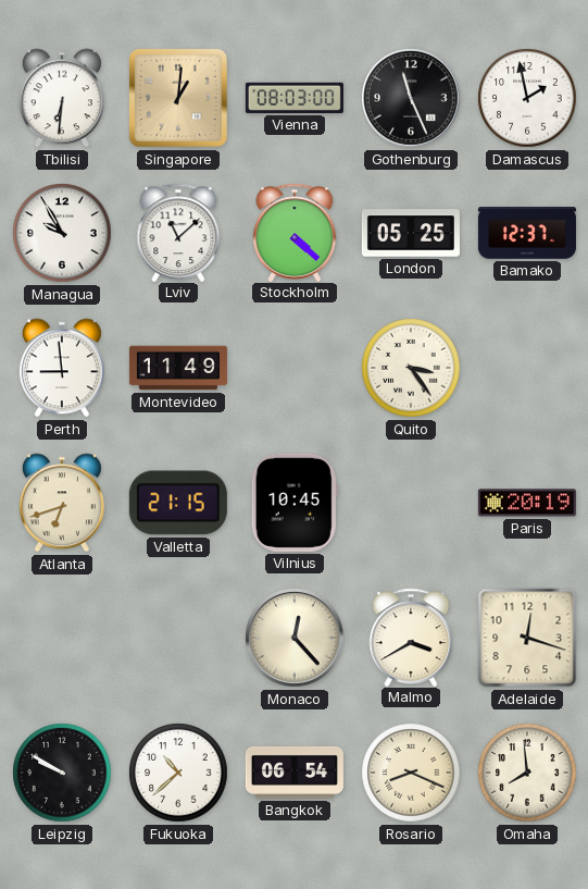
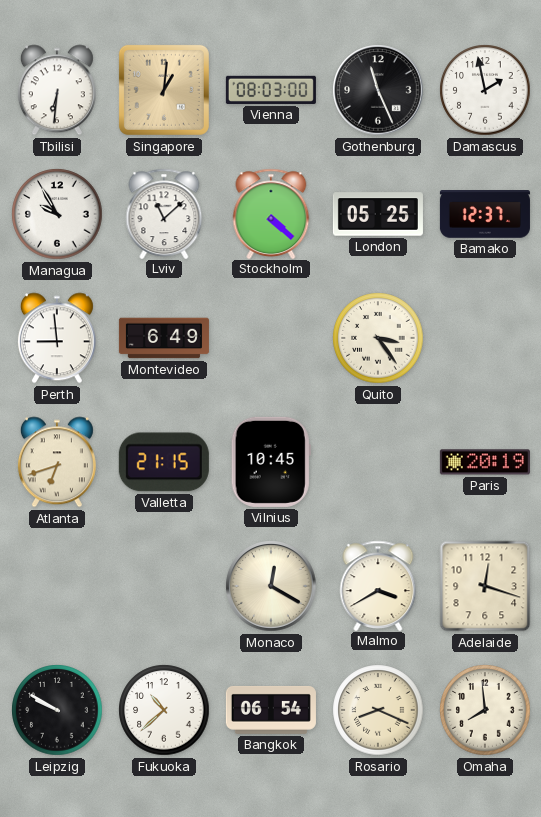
Montevideo: 11:49 -> 6:49 (164, 338)
Monaco: 12:23 -> 12:20 (271, 586)
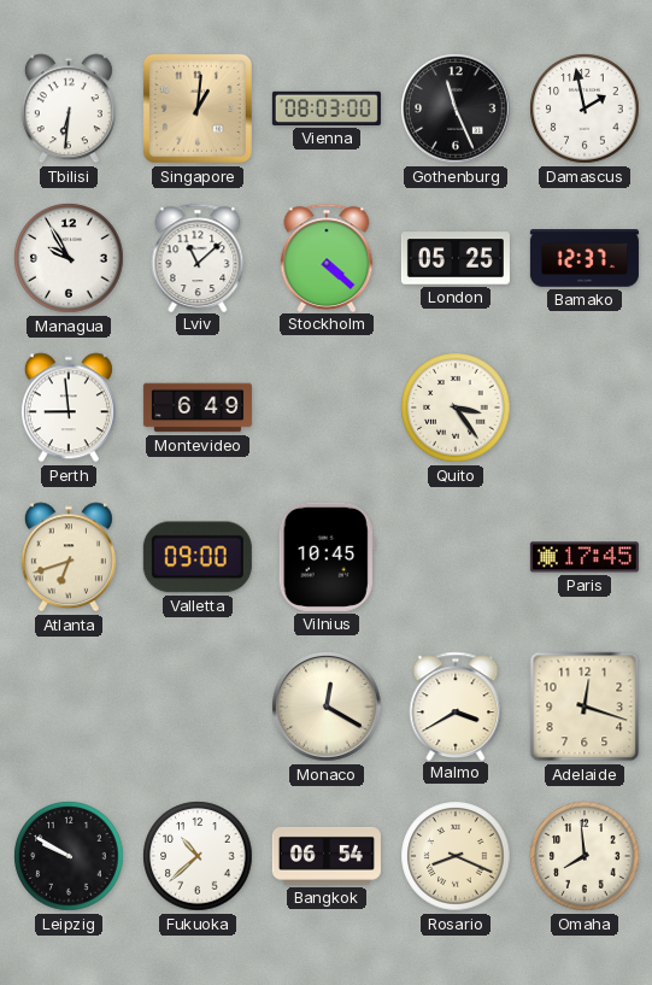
Valletta: 21:15 -> 09:00 (198, 557)
Paris: 20:19 -> 17:45 (585, 557)
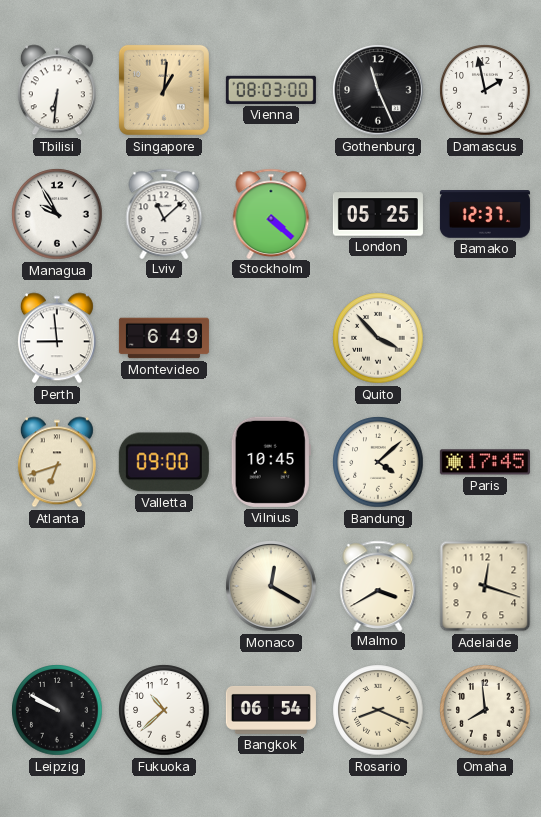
Quito: 3:24 -> 3:53 (378, 338)
Bandung: none -> 4:08 (378, 462)
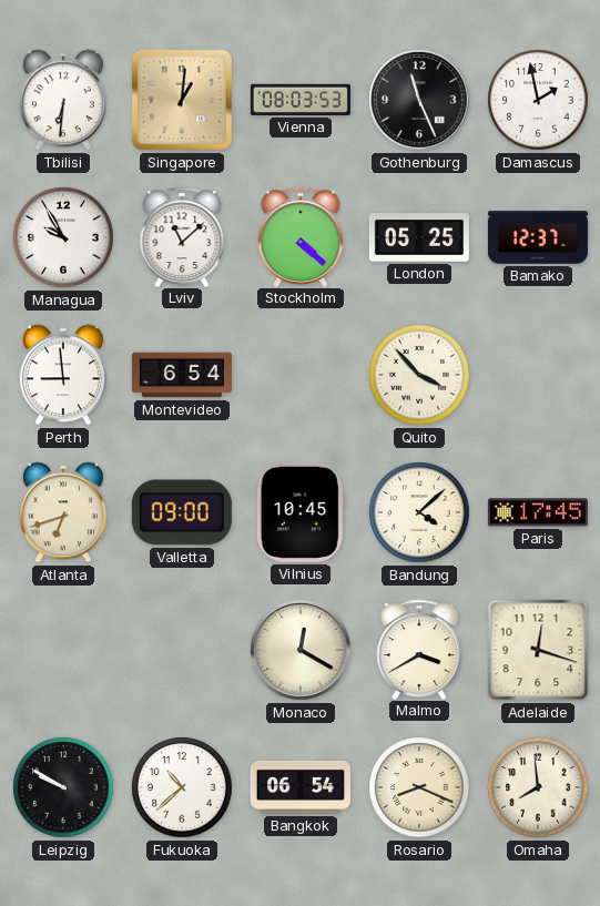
Vienna: 08:03:00 -> 08:03:53 (301, 100)
Montevideo: 6:49 -> 6:54 (182, 375)
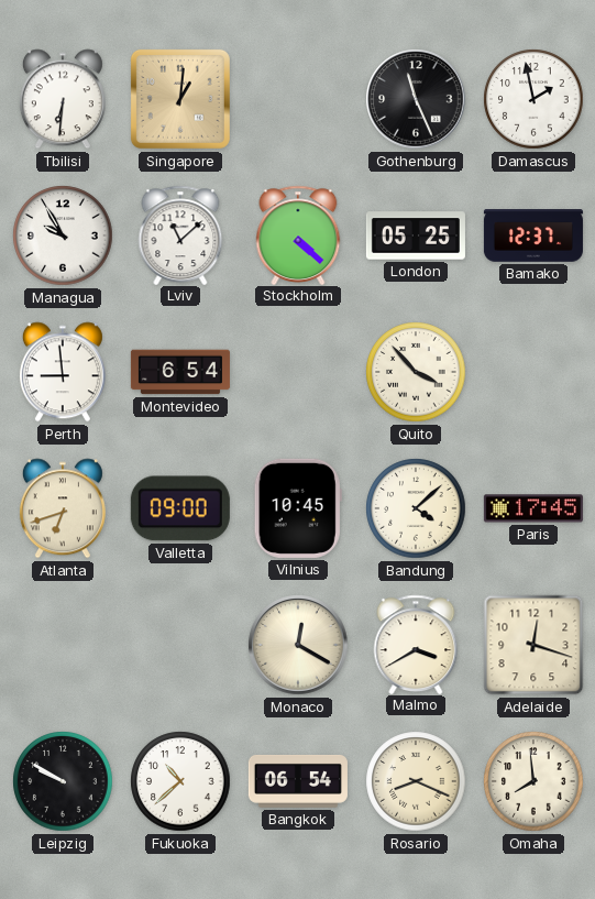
Vienna: 08:03 -> none (301, 100)
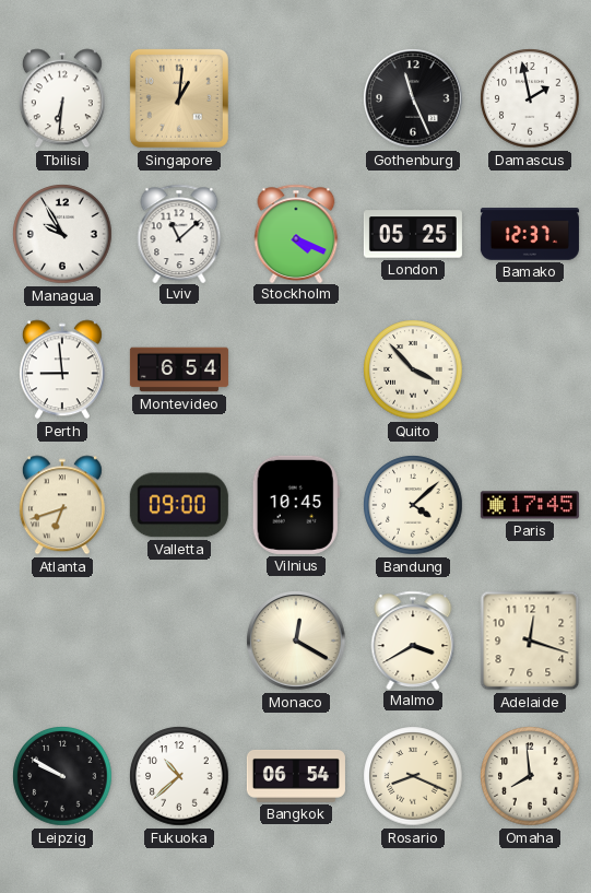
Stockholm: 4:22 -> 4:19 (296, 233)
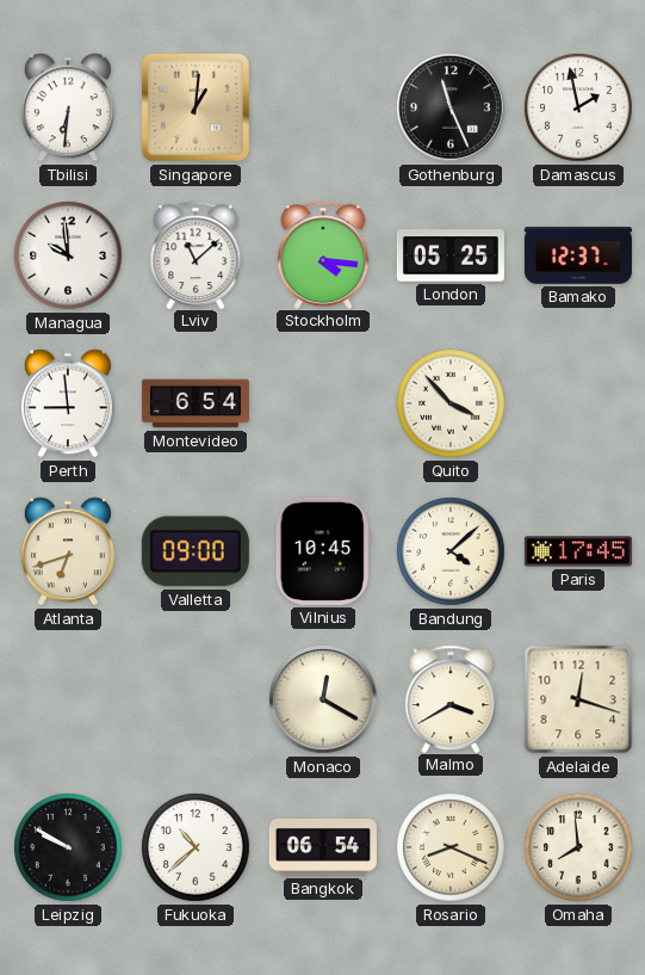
Managua: 9:55 -> 9:59 (68, 255)
Stockholm: 4:19 -> 4:16 (323, 254)
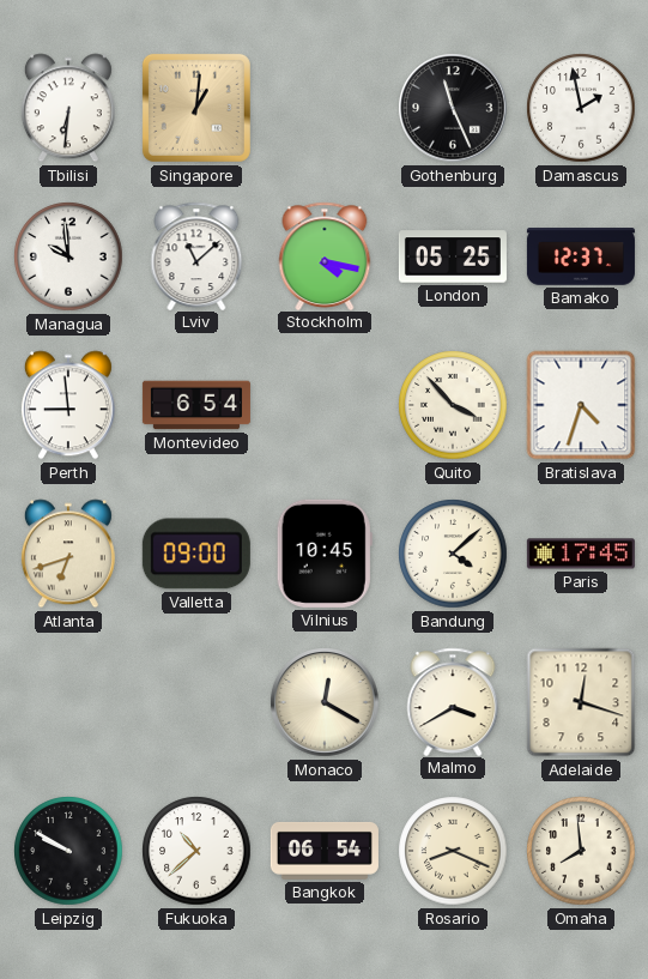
Stockholm: 4:16 -> 4:17 (325, 255)
Bratislava: none -> 4:33 (581, 405)
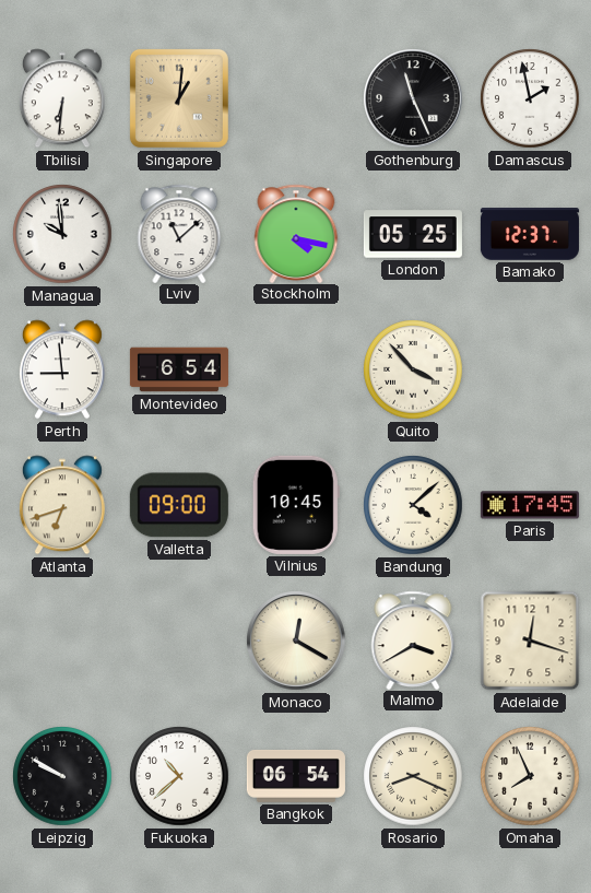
Bratislava: 4:33 -> none (581, 405)
Omaha: 7:59 -> 7:56 (530, 776)
